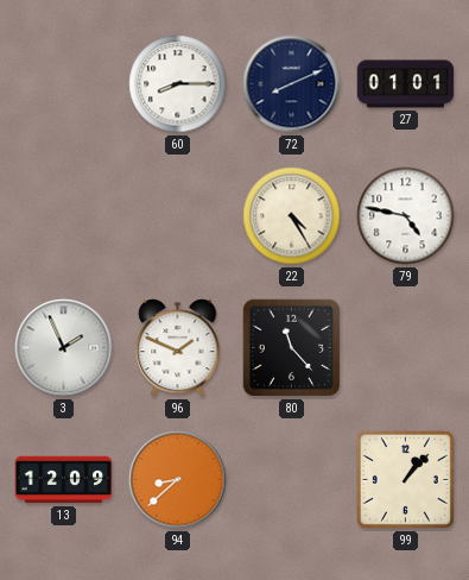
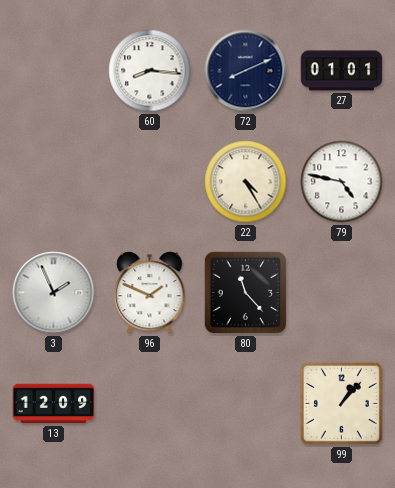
60: 8:15 -> 8:16 (150, 71)
94: 8:38 -> none (178, 480)
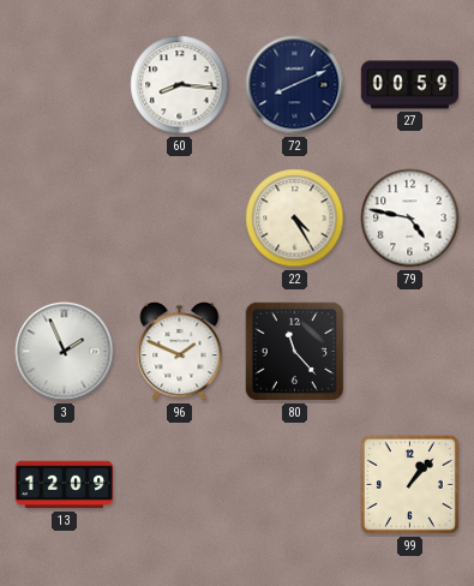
27: 01:01 -> 00:59 (410, 85)
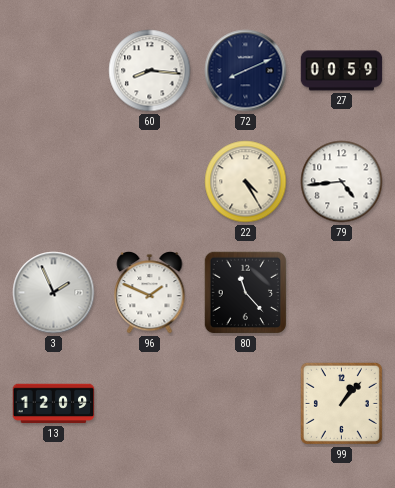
79: 4:47 -> 4:44 (342, 182)
